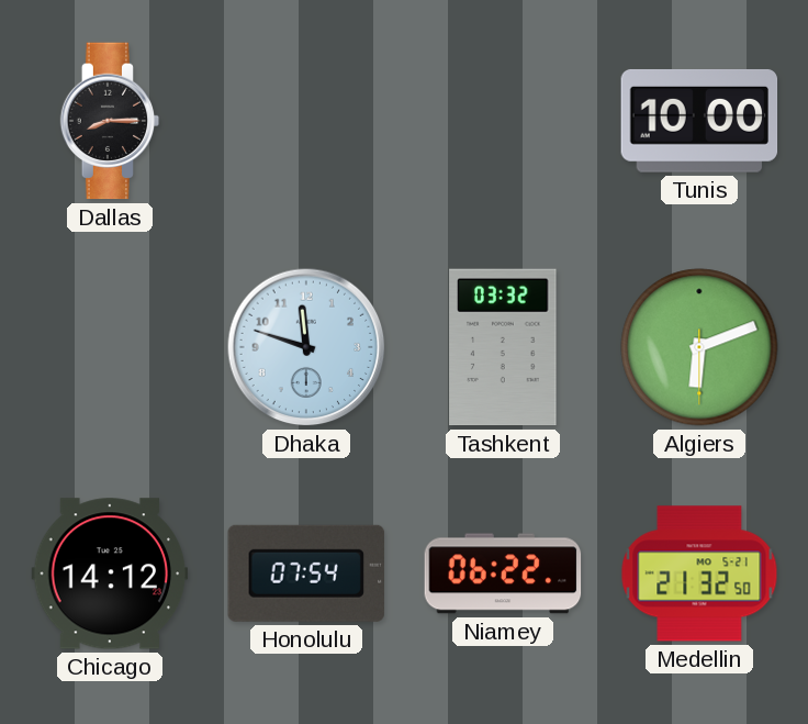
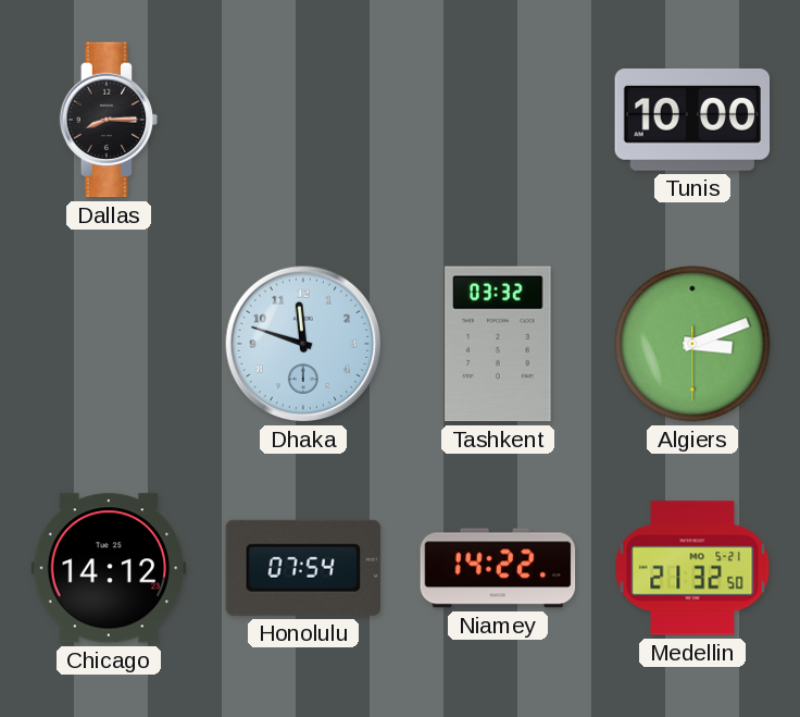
Algiers: 6:11 -> 3:11 (692, 344)
Niamey: 06:22 -> 14:22 (498, 568)
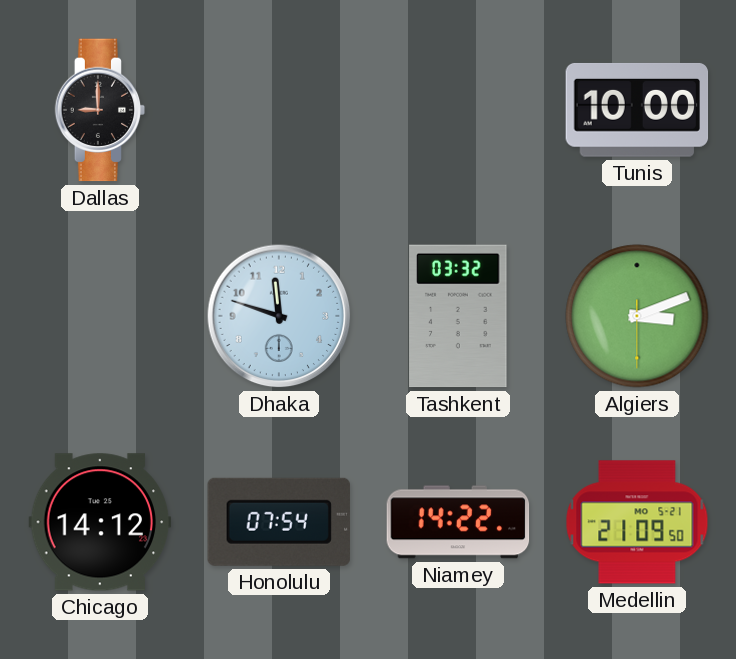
Dallas: 8:15 -> 9:00 (100, 110)
Medellin: 21:32 -> 21:09 (637, 522)
